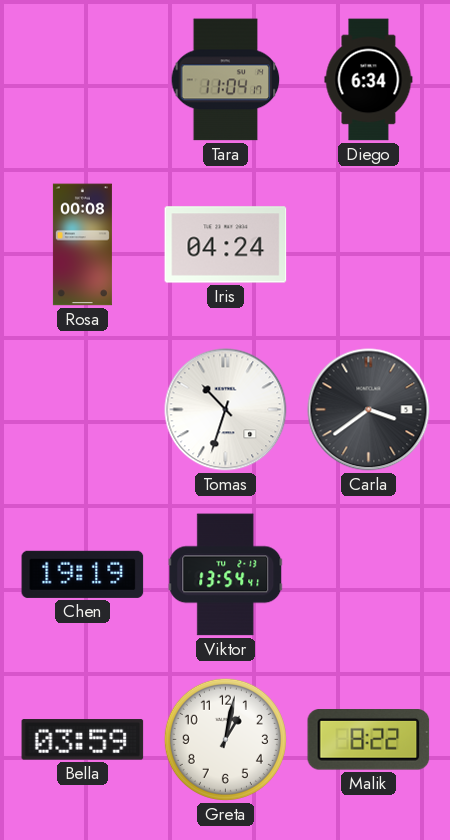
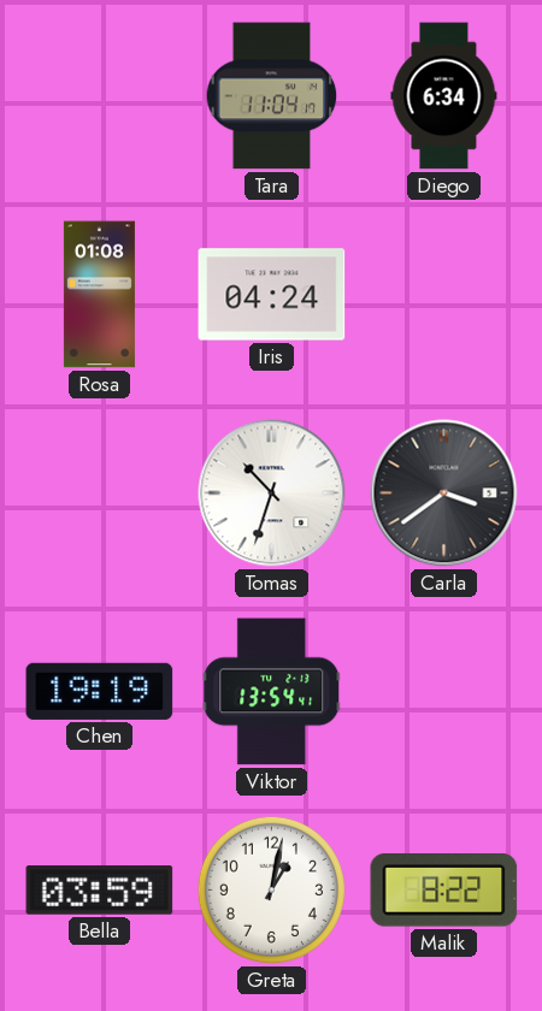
Rosa: 00:08 -> 01:08 (99, 295)
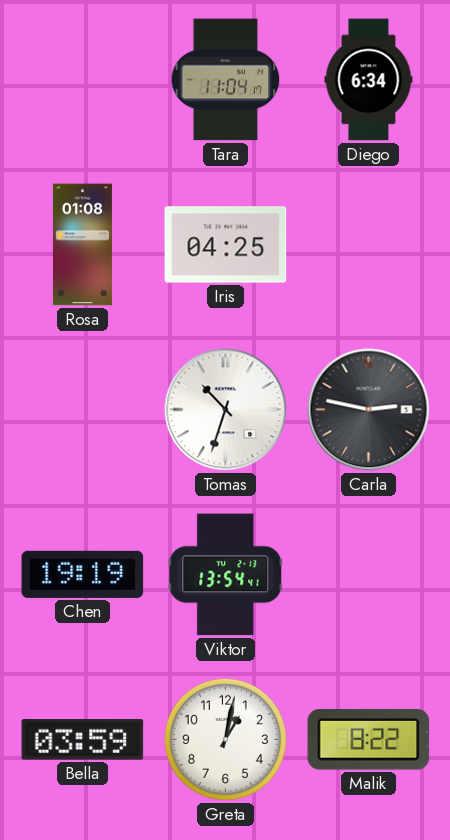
Iris: 04:24 -> 04:25 (226, 245)
Carla: 3:39 -> 2:47 (369, 410)
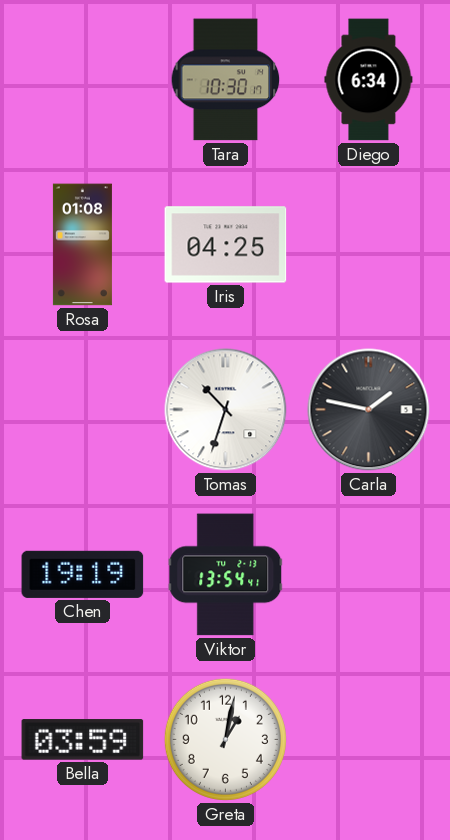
Tara: 11:04 -> 10:30 (226, 80)
Carla: 2:47 -> 1:47 (369, 410)
Malik: 8:22 -> none (369, 740)
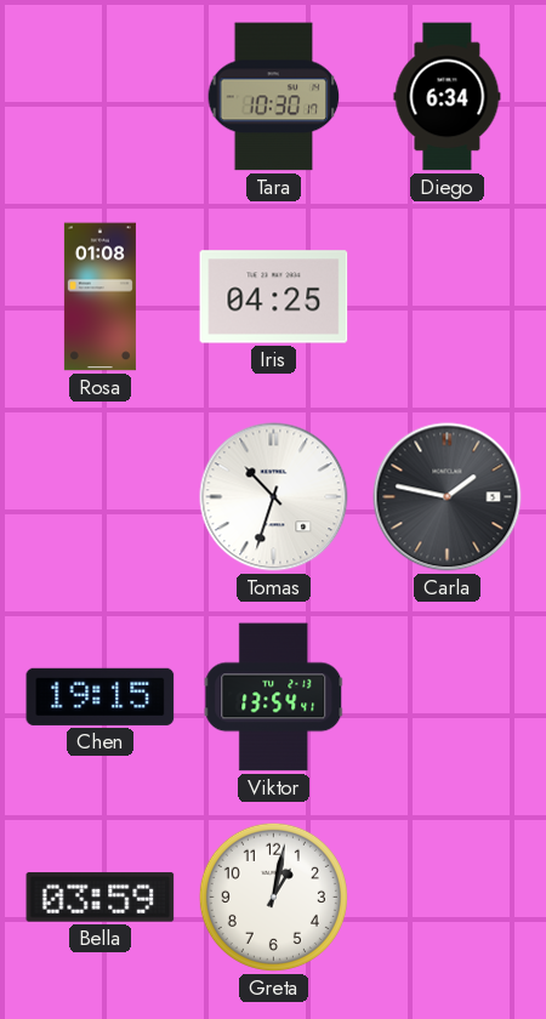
Chen: 19:19 -> 19:15 (101, 696)
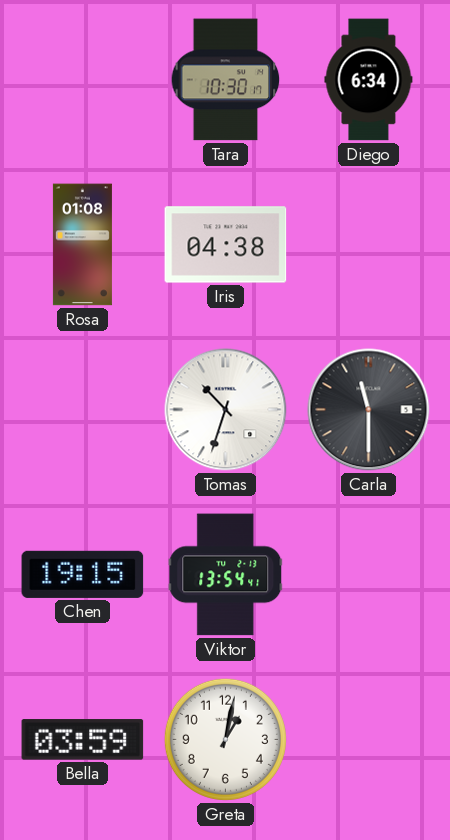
Iris: 04:25 -> 04:38 (226, 245)
Carla: 1:47 -> 11:30 (369, 410)
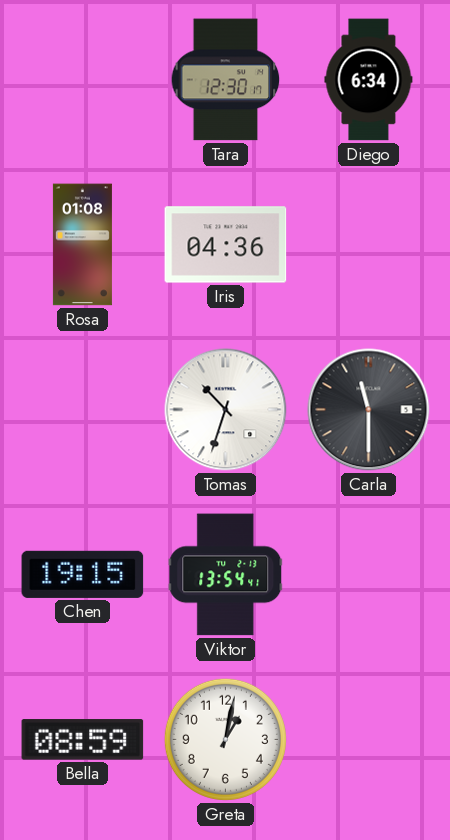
Tara: 10:30 -> 12:30 (226, 80)
Iris: 04:38 -> 04:36 (226, 245)
Bella: 03:59 -> 08:59 (83, 740)
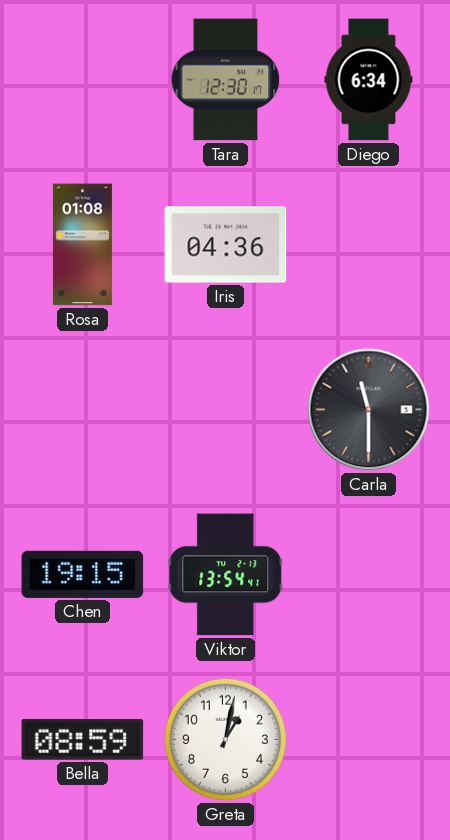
Tomas: 10:33 -> none (226, 410)
